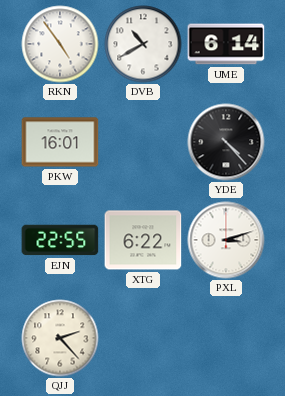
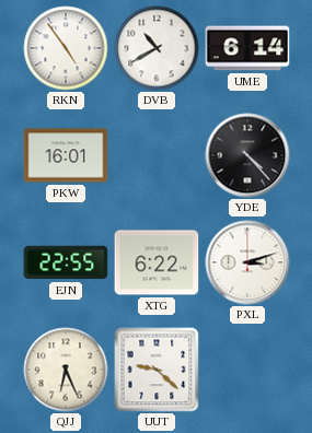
QJJ: 2:23 -> 6:26 (66, 370)
UUT: none -> 9:22 (157, 370)
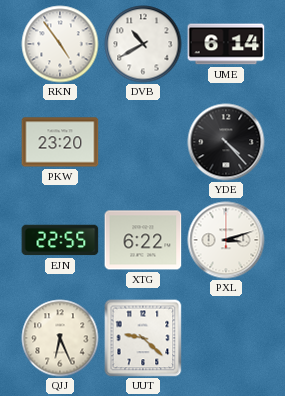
PKW: 16:01 -> 23:20 (60, 142)
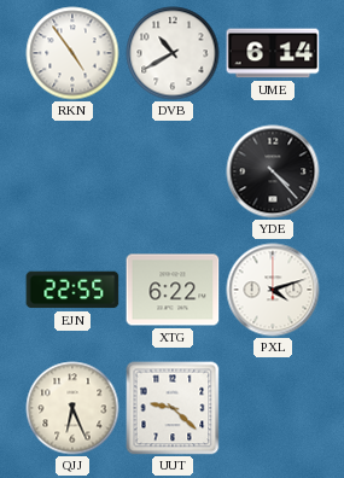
PKW: 23:20 -> none (60, 142)
PXL: 3:12 -> 4:12 (273, 290)
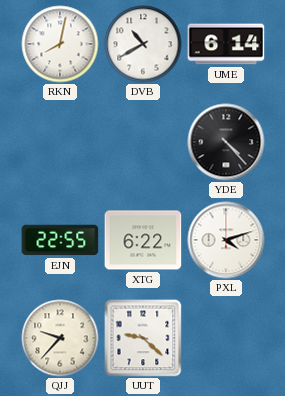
RKN: 4:54 -> 8:02 (60, 44)
QJJ: 6:26 -> 9:37 (60, 338)
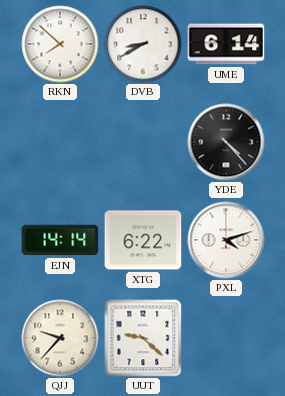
RKN: 8:02 -> 7:52 (60, 44)
DVB: 10:40 -> 8:40 (143, 44)
EJN: 22:55 -> 14:14 (60, 240)
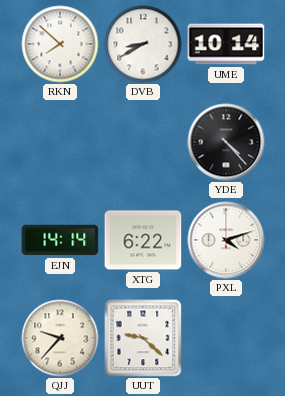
UME: 6:14 -> 10:14 (226, 44)
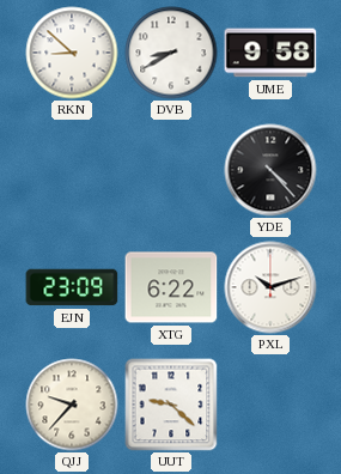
RKN: 7:52 -> 8:52 (72, 53)
UME: 10:14 -> 9:58 (270, 53)
EJN: 14:14 -> 23:09 (72, 287)
PXL: 4:12 -> 10:12 (270, 287)
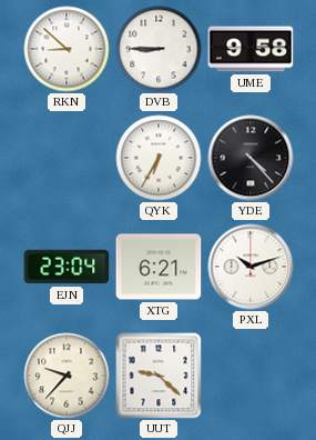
DVB: 8:40 -> 8:45 (159, 49)
QYK: none -> 6:35 (159, 158)
EJN: 23:09 -> 23:04 (67, 267)
XTG: 6:22 -> 6:21 (159, 267)
